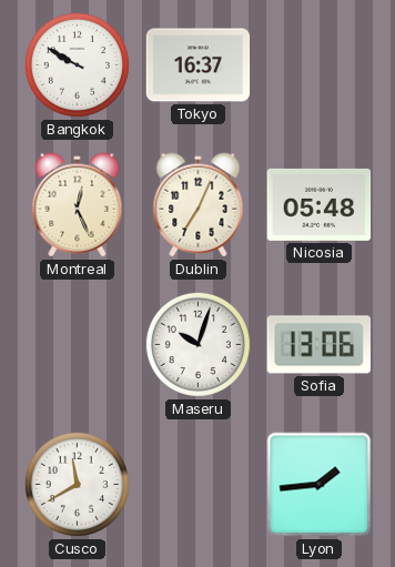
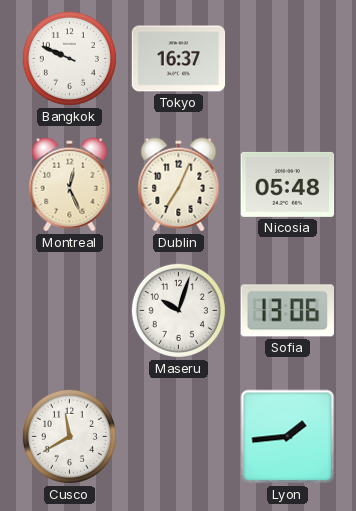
Bangkok: 9:50 -> 9:49 (69, 58)
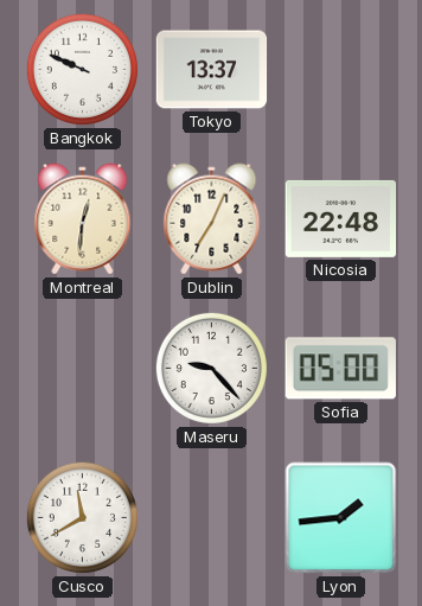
Tokyo: 16:37 -> 13:37 (212, 70)
Montreal: 12:26 -> 12:31 (83, 219)
Nicosia: 05:48 -> 22:48 (341, 218)
Maseru: 10:03 -> 9:23 (211, 368)
Sofia: 13:06 -> 05:00 (340, 369)
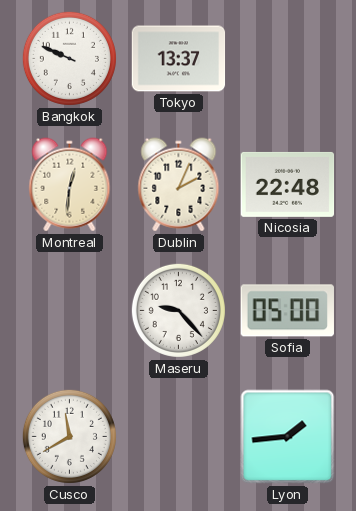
Dublin: 7:04 -> 2:04 (179, 185)
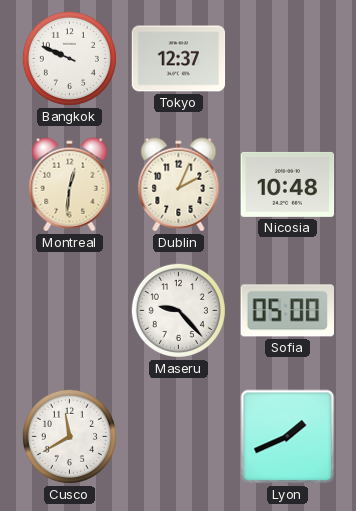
Tokyo: 13:37 -> 12:37 (179, 59)
Nicosia: 22:48 -> 10:48 (288, 184)
Lyon: 1:44 -> 1:41 (288, 437)
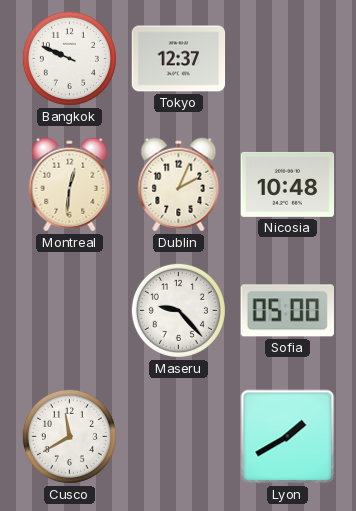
Lyon: 1:41 -> 1:40 (288, 437)
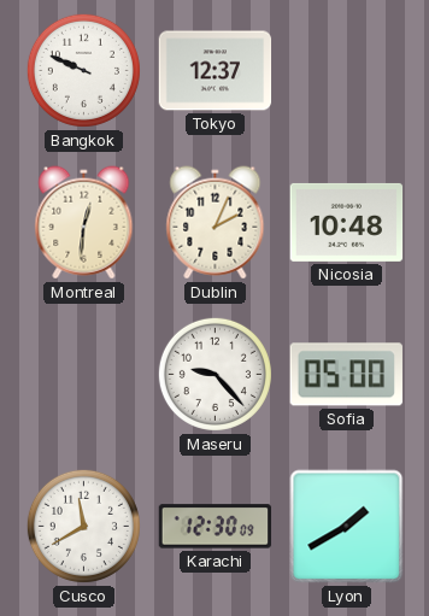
Karachi: none -> 12:30 (216, 527)
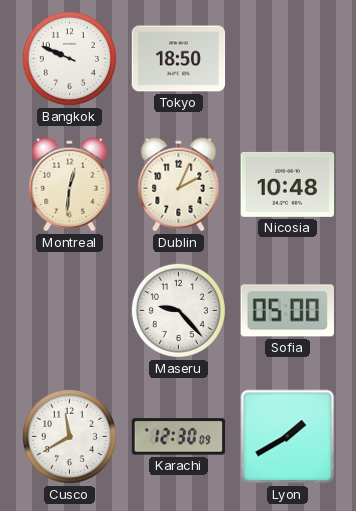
Tokyo: 12:37 -> 18:50 (179, 59)
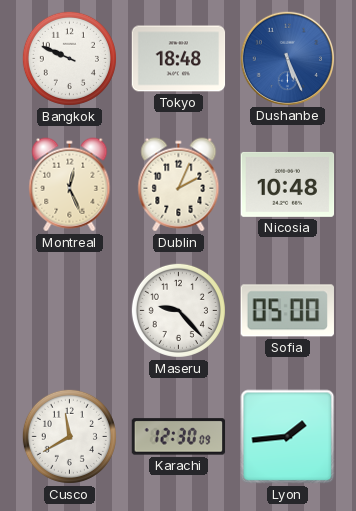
Tokyo: 18:50 -> 18:48 (179, 59)
Dushanbe: none -> 5:26 (287, 58)
Montreal: 12:31 -> 12:26 (70, 185)
Lyon: 1:40 -> 1:44 (288, 437)
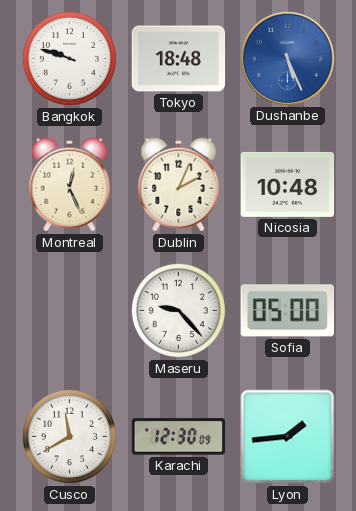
Bangkok: 9:49 -> 9:48 (69, 58)
